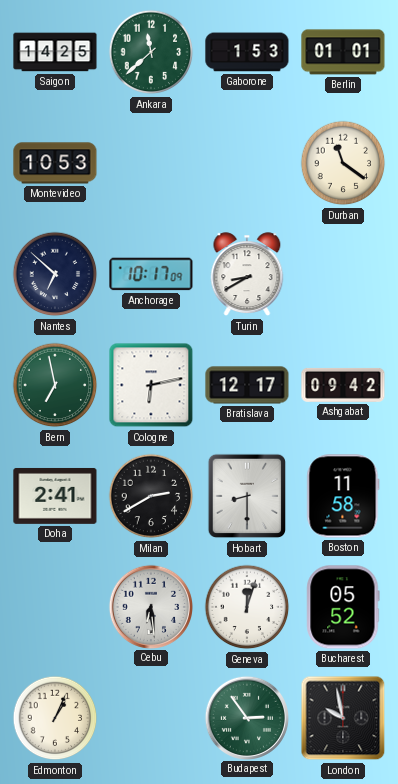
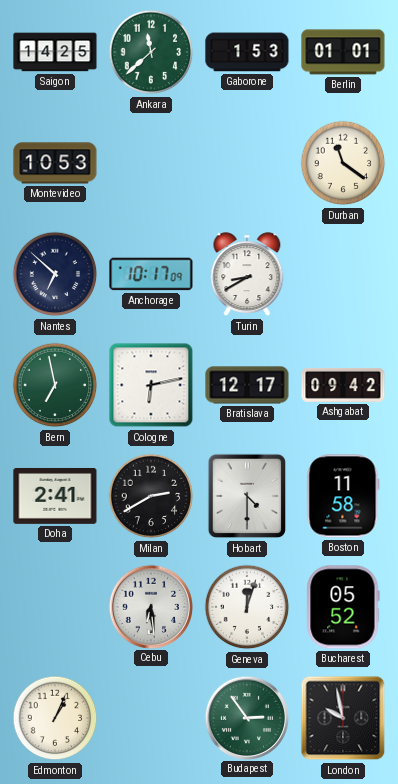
Hobart: 8:30 -> 4:30 (247, 496)
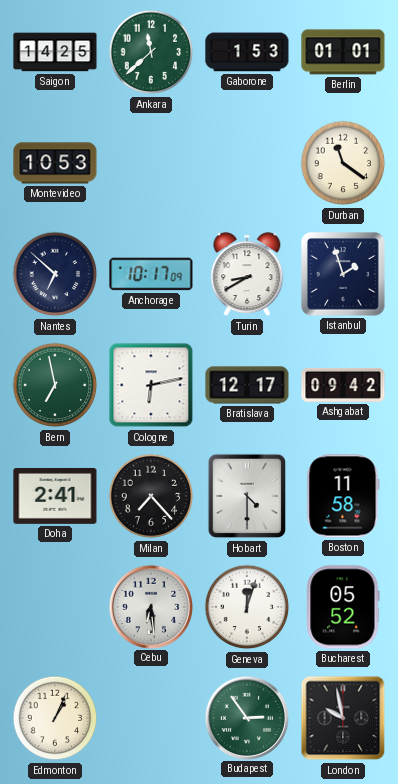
Istanbul: none -> 1:57 (344, 275)
Milan: 2:40 -> 7:23 (151, 496)
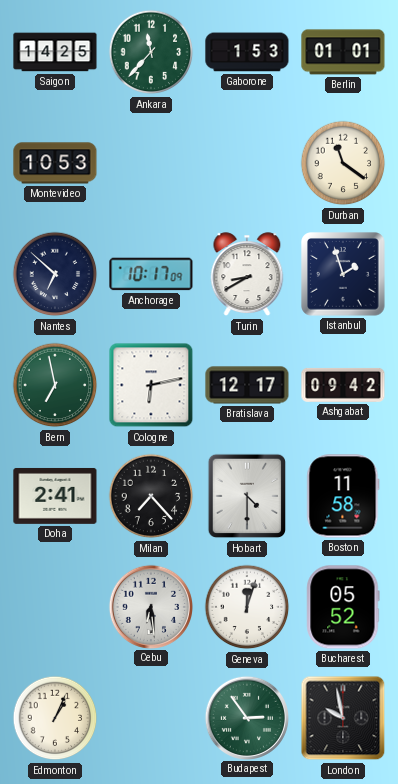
Ankara: 11:38 -> 11:37 (151, 52)
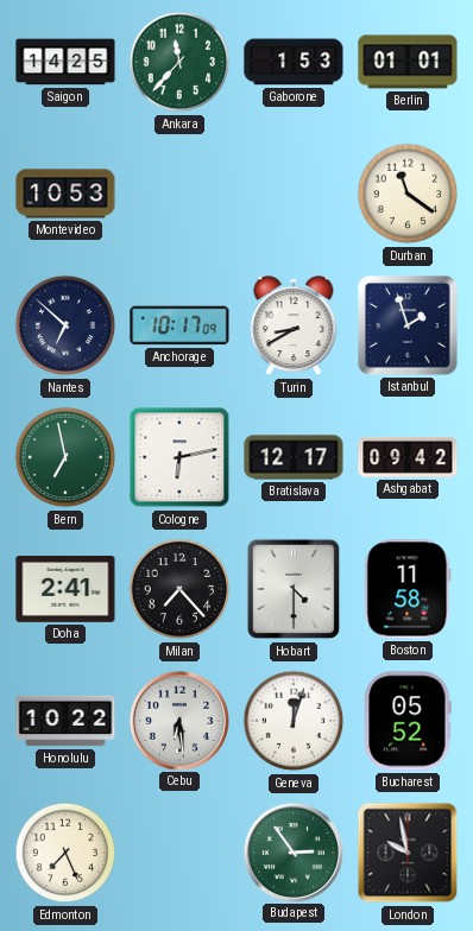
Honolulu: none -> 10:22 (65, 721)
Edmonton: 1:04 -> 7:26 (65, 853)
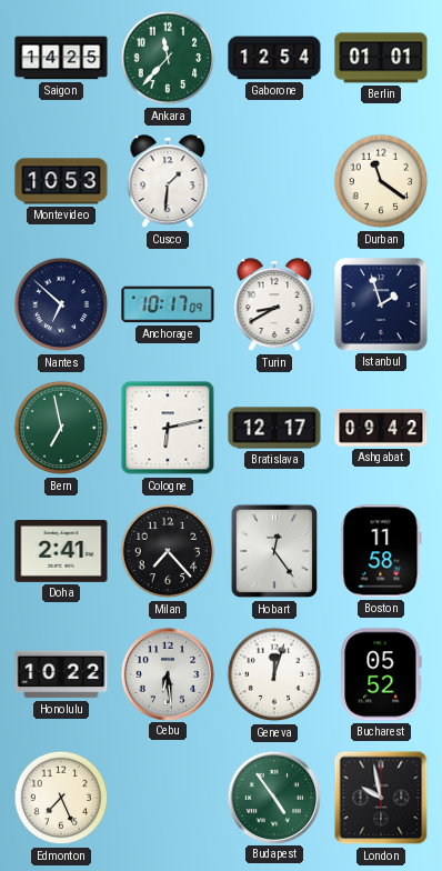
Gaborone: 1:53 -> 12:54 (274, 58)
Cusco: none -> 1:31 (168, 182)
Hobart: 4:30 -> 12:24 (274, 551)
Budapest: 2:54 -> 4:54 (273, 797)
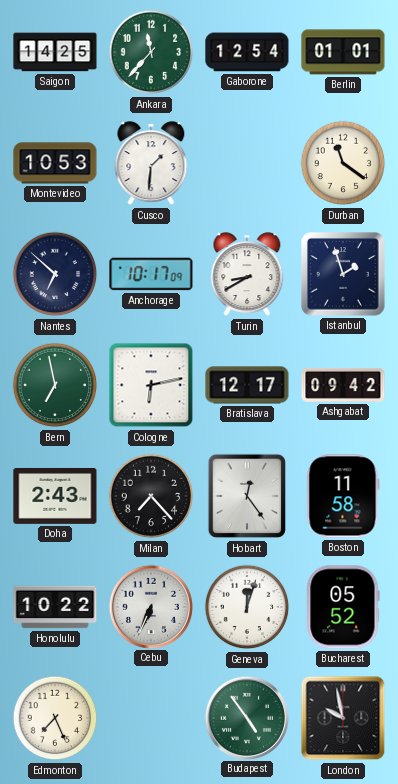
Doha: 2:41 -> 2:43 (55, 496)
Cebu: 6:29 -> 6:34 (150, 606)
